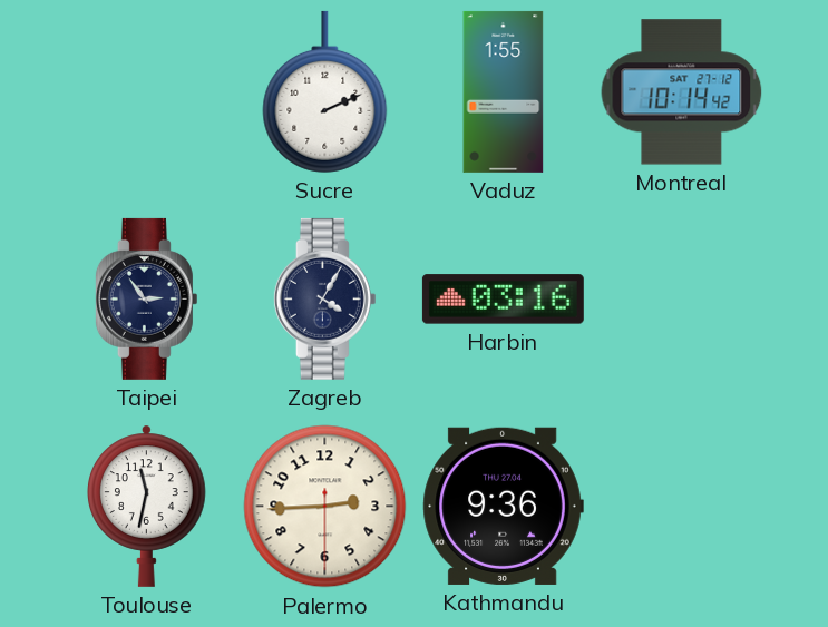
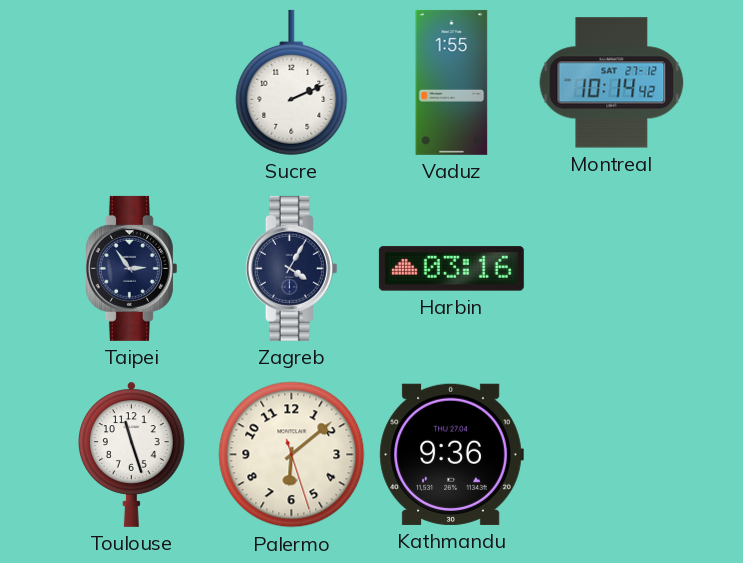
Toulouse: 11:32 -> 11:27 (132, 454)
Palermo: 2:44 -> 6:08 (292, 455)
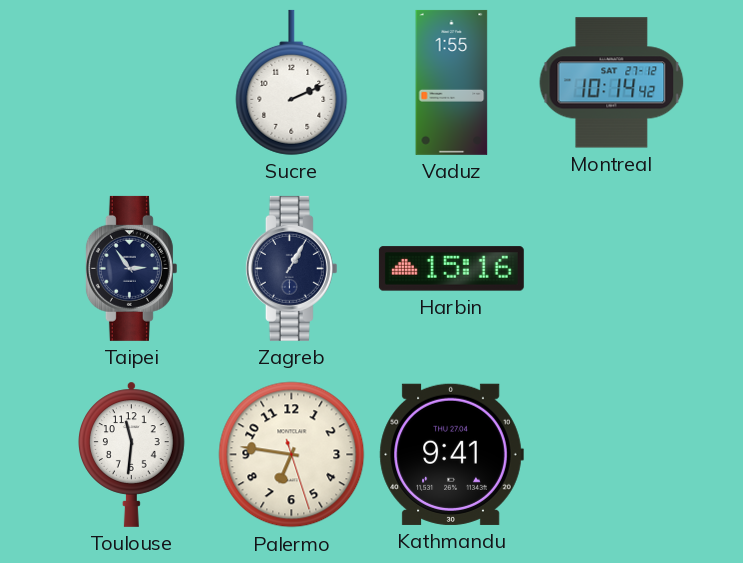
Zagreb: 4:05 -> 1:05 (291, 268)
Harbin: 03:16 -> 15:16 (451, 269)
Toulouse: 11:27 -> 11:31 (132, 454)
Palermo: 6:08 -> 6:46 (292, 455)
Kathmandu: 9:36 -> 9:41 (451, 454)
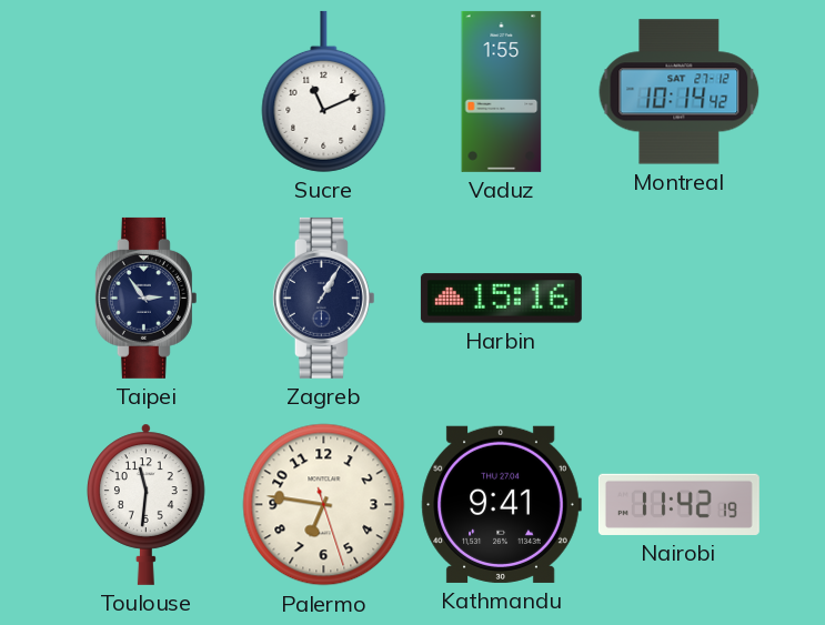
Sucre: 2:11 -> 11:11 (324, 91)
Nairobi: none -> 11:42 (678, 504)
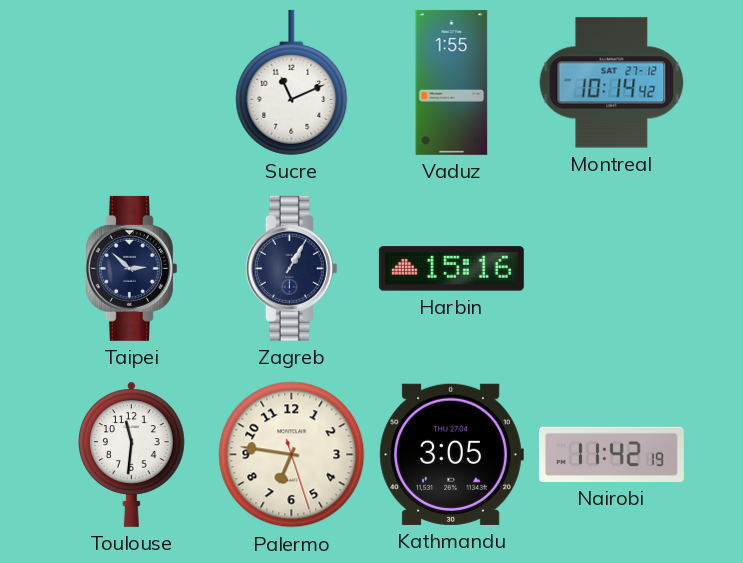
Taipei: 2:54 -> 2:52 (131, 268)
Kathmandu: 9:41 -> 3:05 (451, 454)
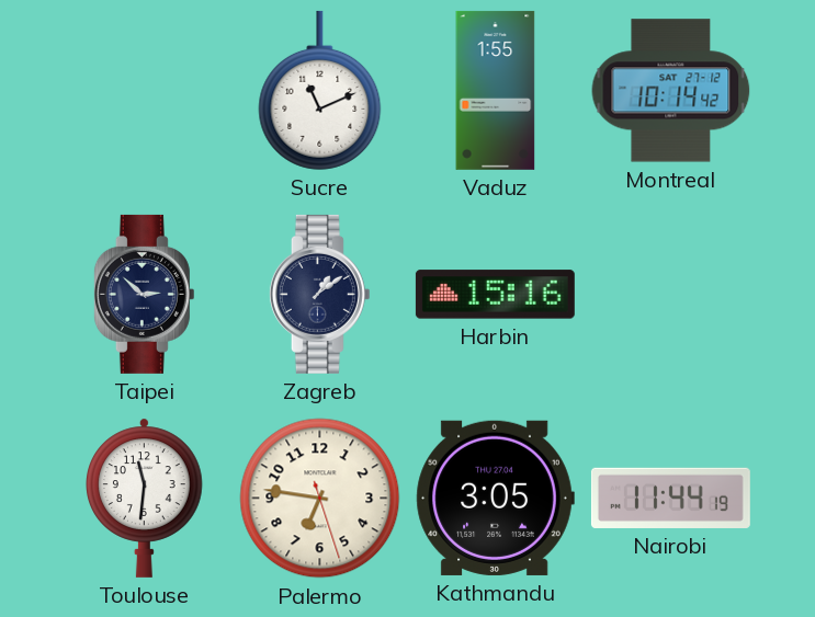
Zagreb: 1:05 -> 1:09 (319, 294)
Nairobi: 11:42 -> 11:44 (670, 498)
